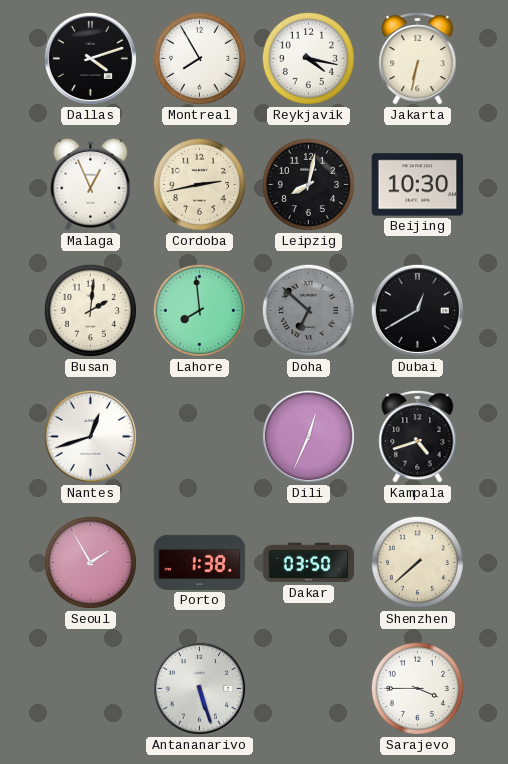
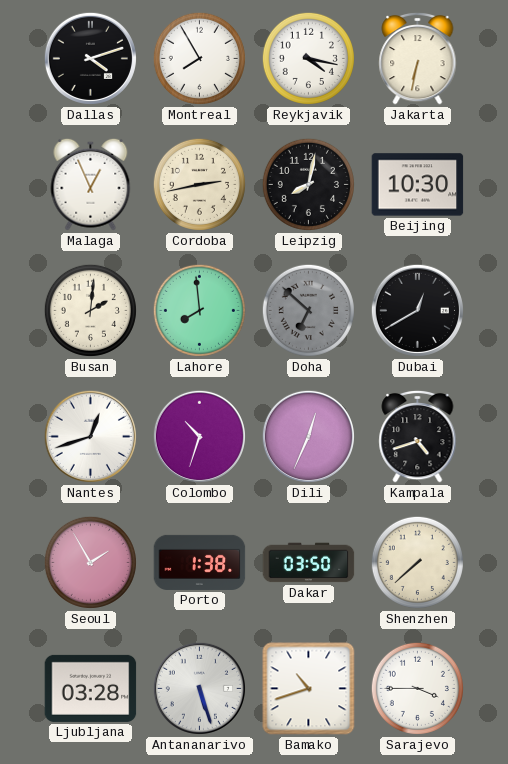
Colombo: none -> 10:33 (199, 436)
Ljubljana: none -> 03:28 (91, 688)
Bamako: none -> 10:42 (309, 689)
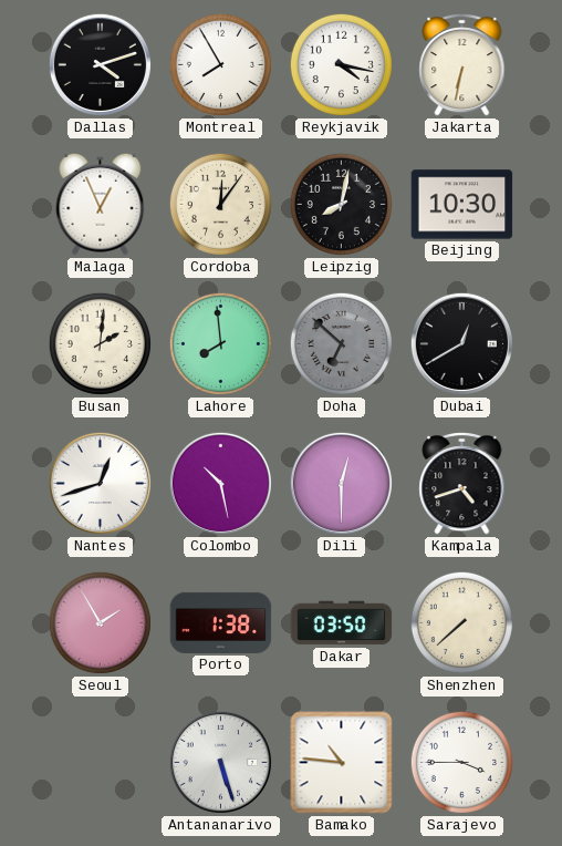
Cordoba: 2:43 -> 12:06 (220, 204)
Colombo: 10:33 -> 10:28 (220, 483)
Dili: 12:34 -> 12:30 (341, 483)
Ljubljana: 03:28 -> none (91, 688)
Bamako: 10:42 -> 10:46 (342, 763)
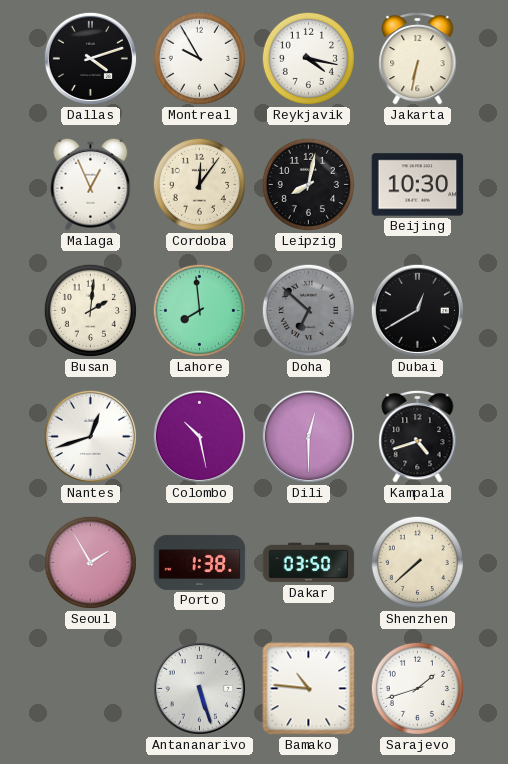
Montreal: 7:55 -> 9:55 (199, 58)
Sarajevo: 3:45 -> 1:42 (417, 688)
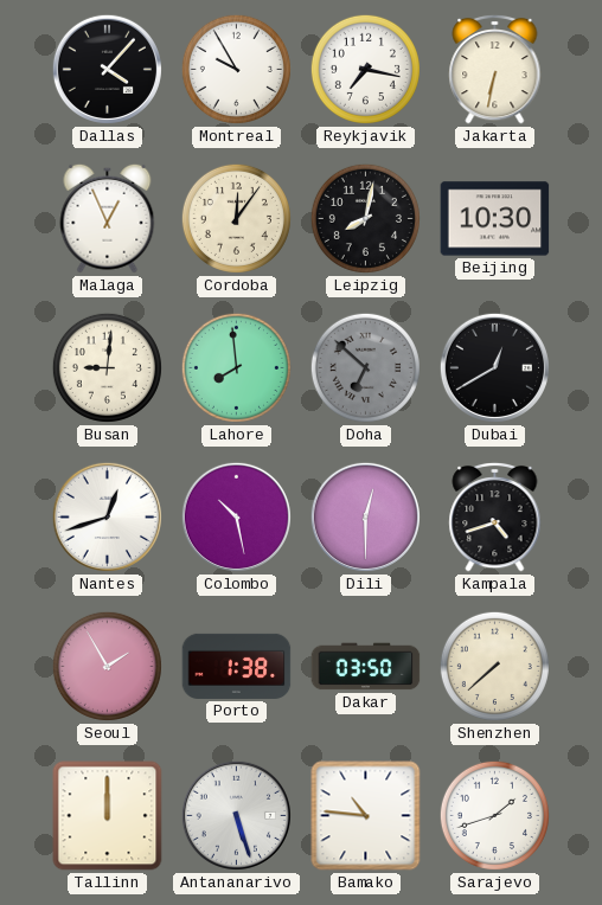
Dallas: 4:12 -> 4:07 (107, 69)
Reykjavik: 4:17 -> 7:17 (365, 69)
Busan: 2:01 -> 9:01 (107, 367)
Tallinn: none -> 12:00 (108, 816)
